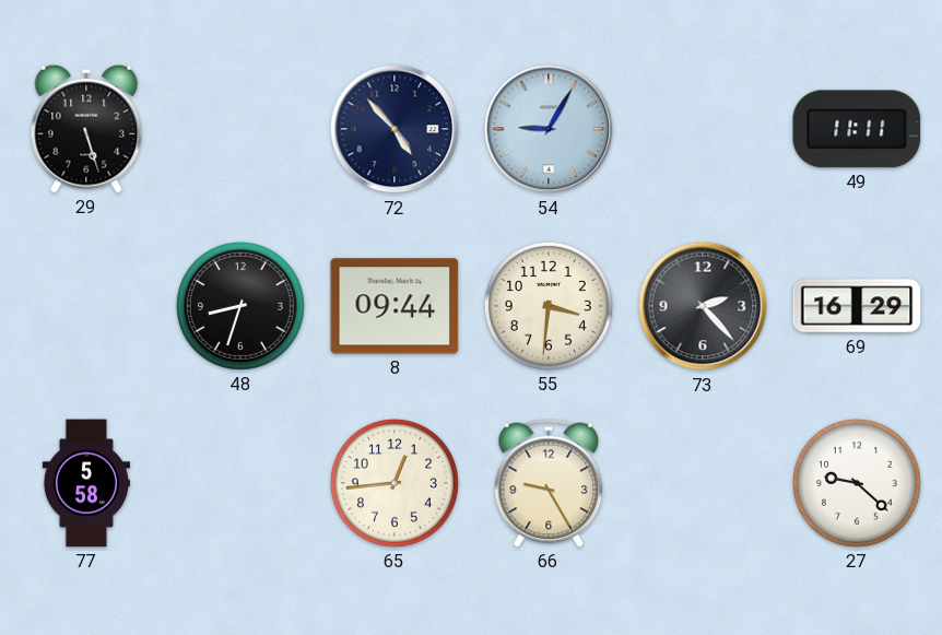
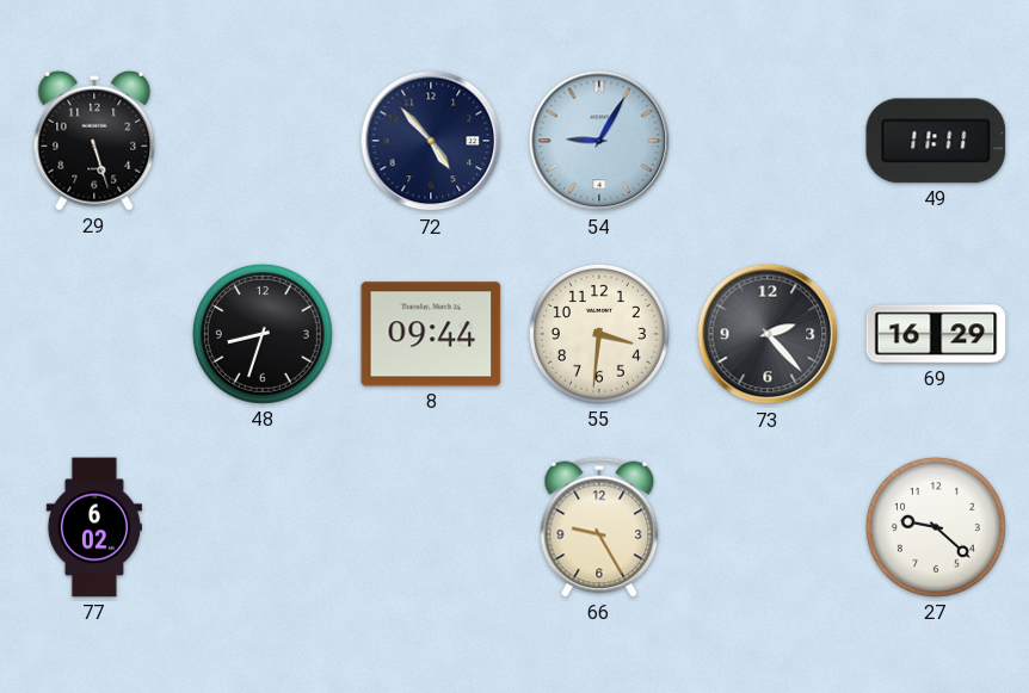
77: 5:58 -> 6:02 (94, 527)
65: 12:44 -> none (395, 483)
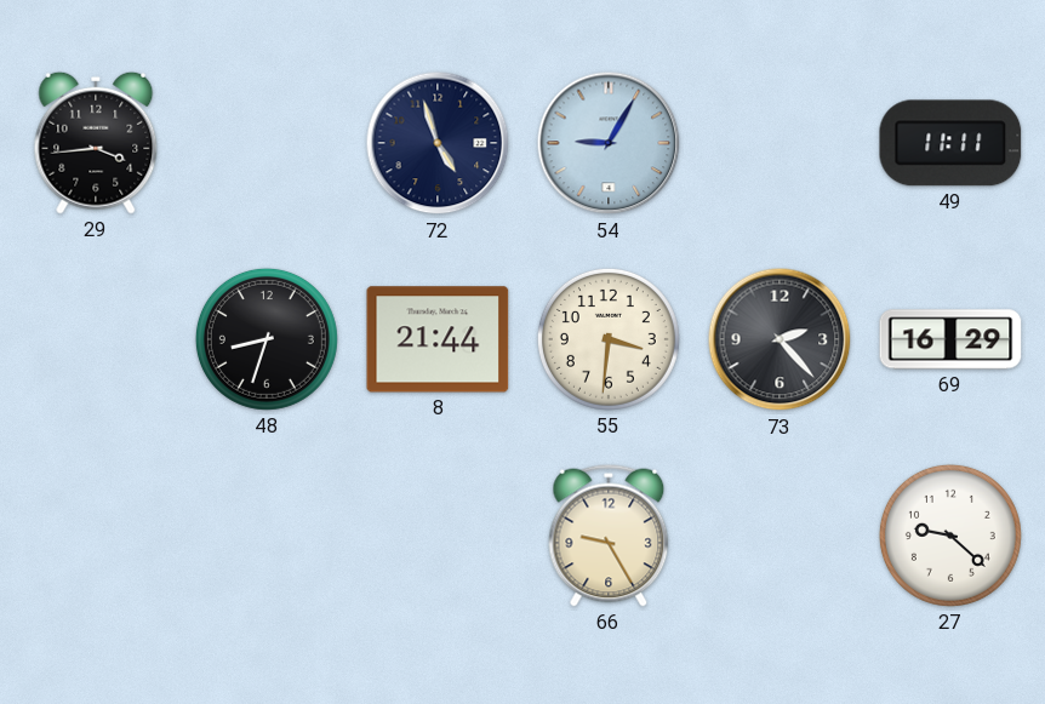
29: 5:27 -> 3:44 (96, 143)
72: 4:53 -> 4:57 (438, 143)
8: 09:44 -> 21:44 (438, 339)
77: 6:02 -> none (94, 527)
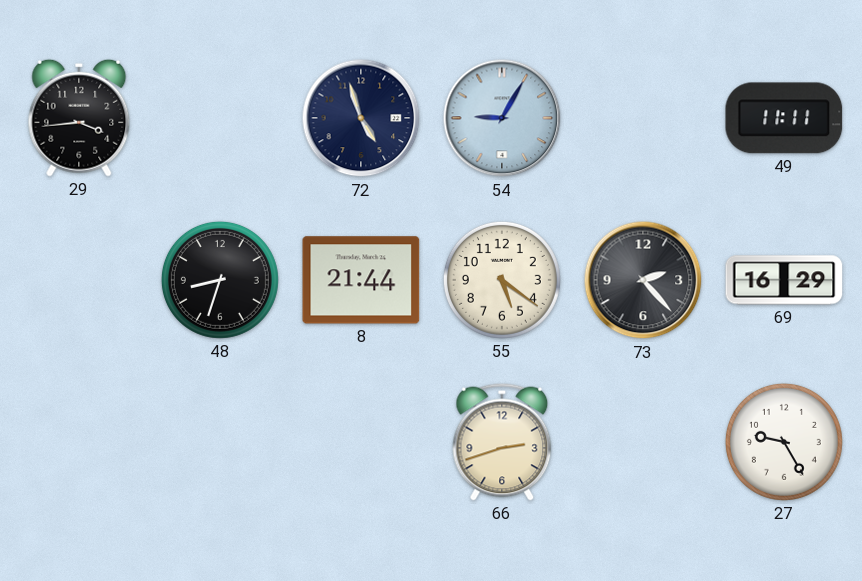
55: 3:31 -> 5:21 (502, 280)
66: 9:25 -> 2:42 (502, 442)
27: 9:22 -> 9:25 (784, 442)
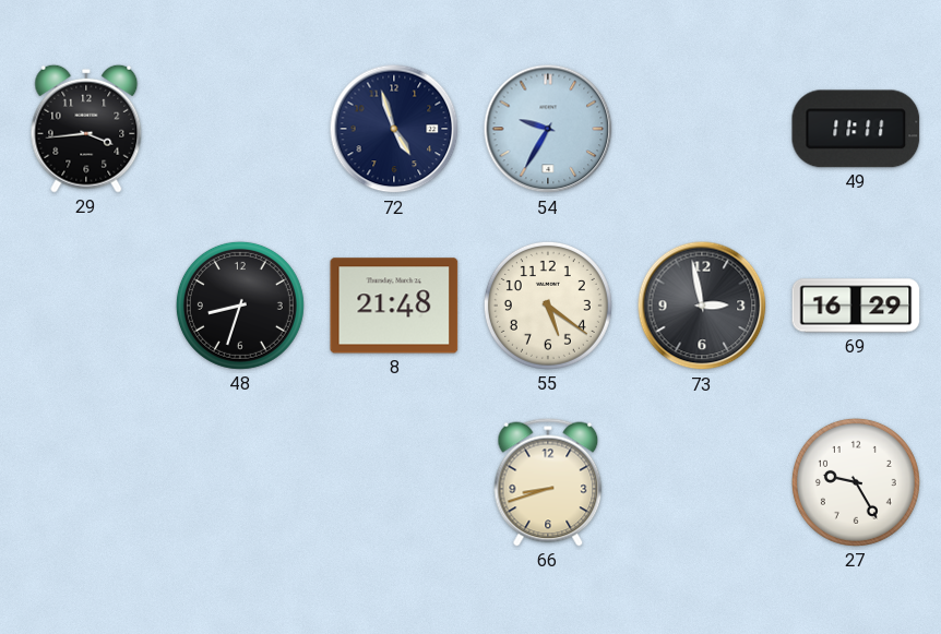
54: 9:05 -> 9:35 (548, 129)
8: 21:44 -> 21:48 (394, 306)
73: 2:23 -> 2:58 (702, 306)
66: 2:42 -> 8:42 (548, 482)
